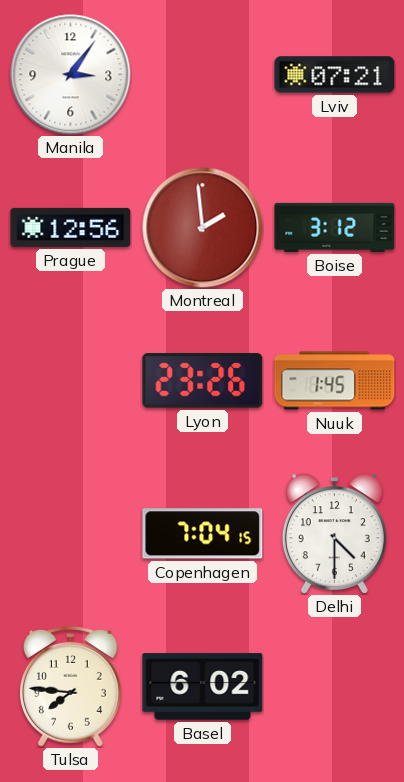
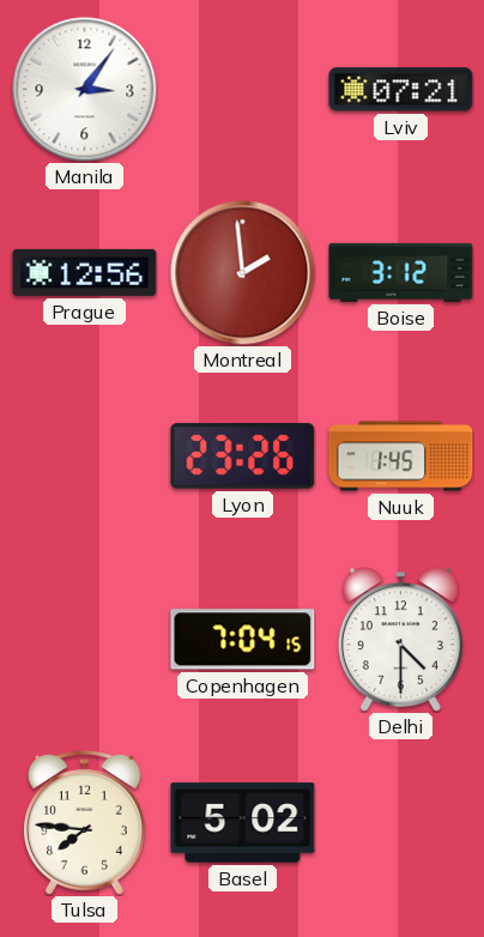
Basel: 6:02 -> 5:02 (243, 823)
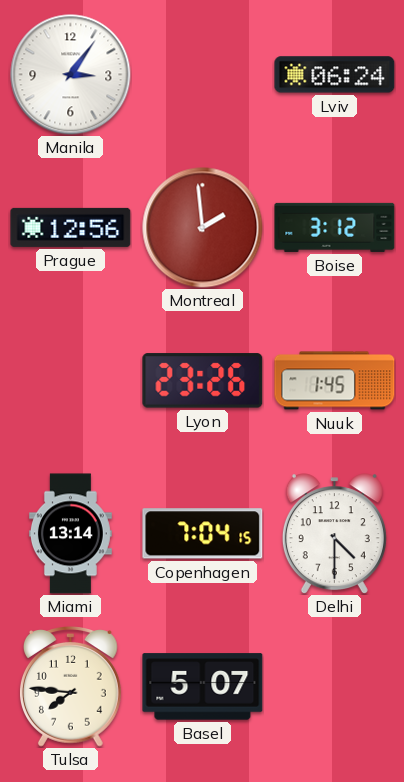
Lviv: 07:21 -> 06:24 (335, 75)
Miami: none -> 13:14 (70, 534)
Basel: 5:02 -> 5:07 (203, 687)
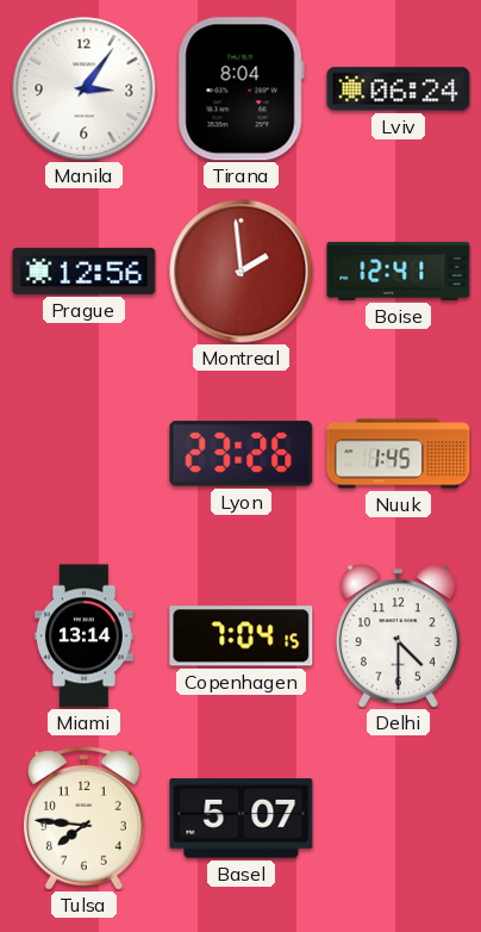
Tirana: none -> 8:04 (240, 89)
Boise: 3:12 -> 12:41 (399, 271)
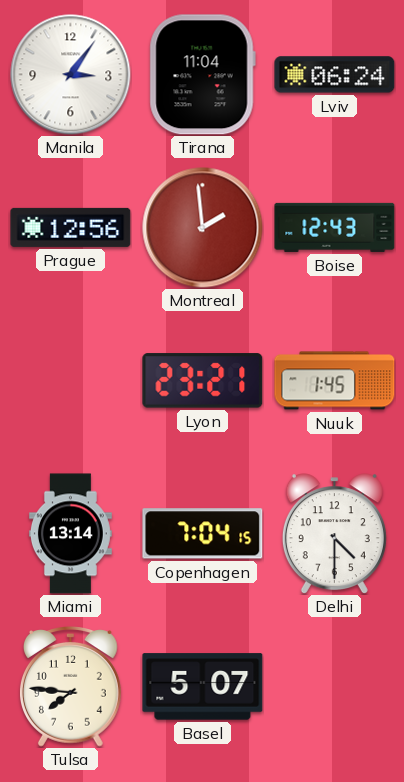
Tirana: 8:04 -> 11:04 (202, 75)
Boise: 12:41 -> 12:43 (335, 227)
Lyon: 23:26 -> 23:21 (203, 381)
